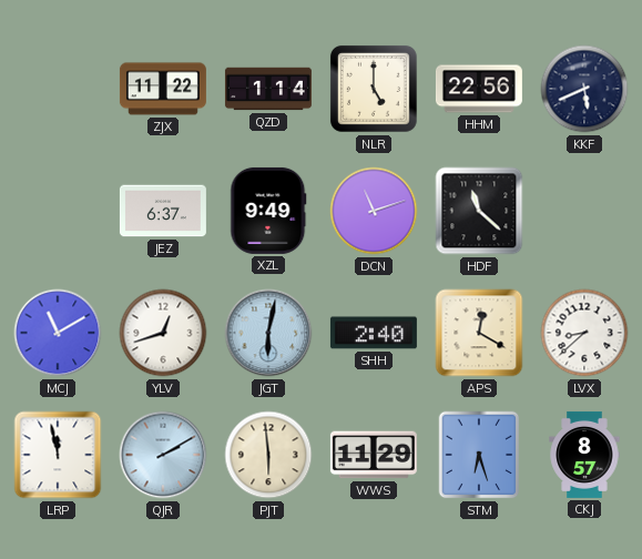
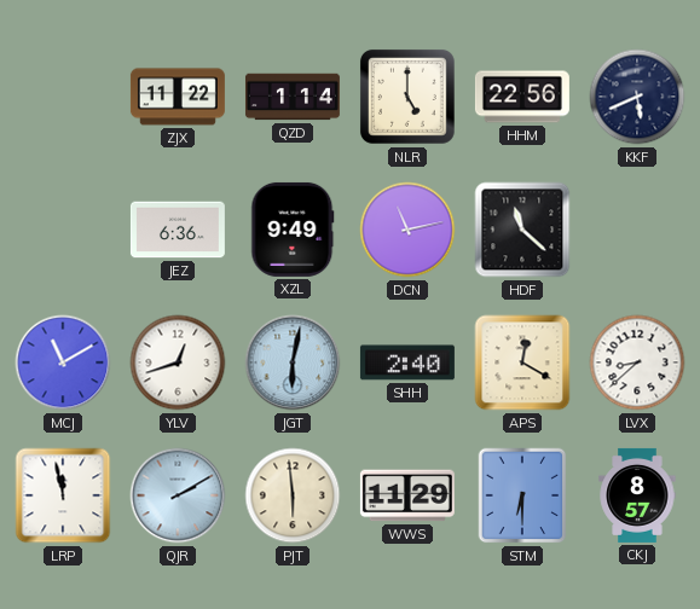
JEZ: 6:37 -> 6:36 (178, 230)
DCN: 11:12 -> 11:13 (407, 230)
STM: 6:27 -> 6:30 (522, 495)
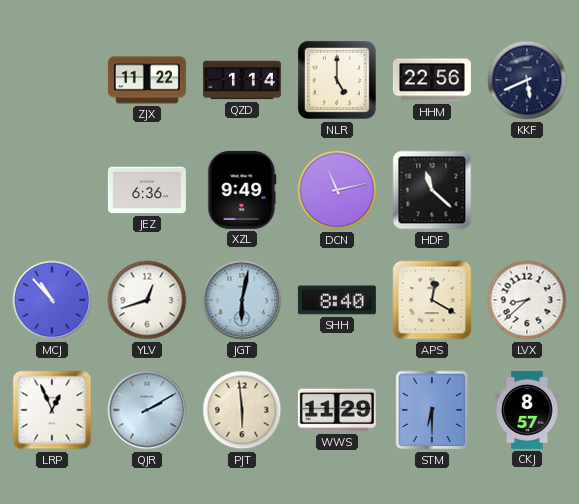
MCJ: 11:10 -> 10:53 (52, 300)
SHH: 2:40 -> 8:40 (337, 300)
LRP: 11:58 -> 12:56 (52, 410)
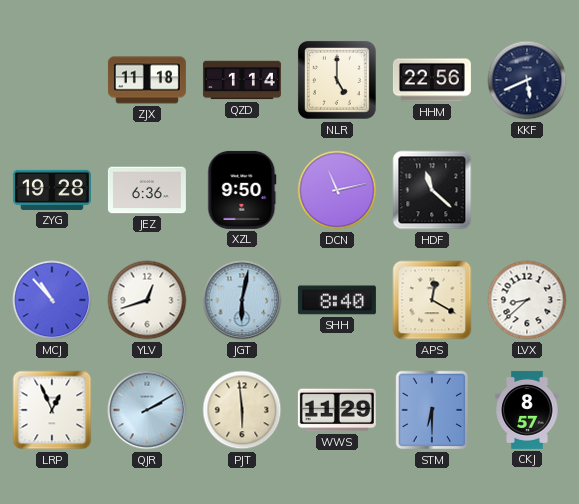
ZJX: 11:22 -> 11:18 (147, 80)
ZYG: none -> 19:28 (52, 190)
XZL: 9:49 -> 9:50 (242, 190)
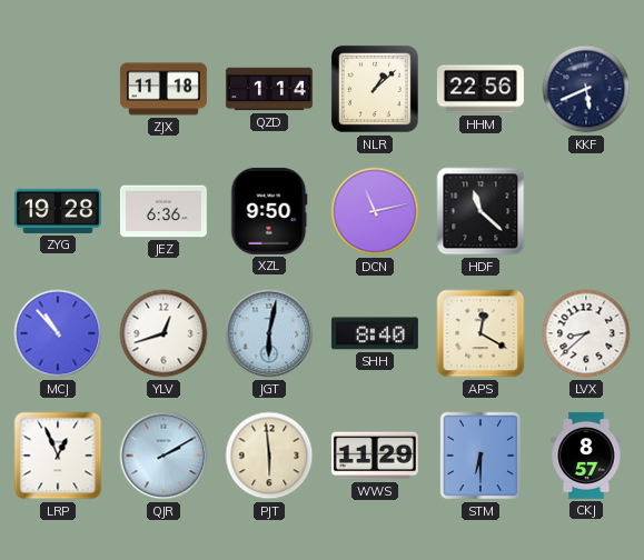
NLR: 5:00 -> 1:08 (375, 89)
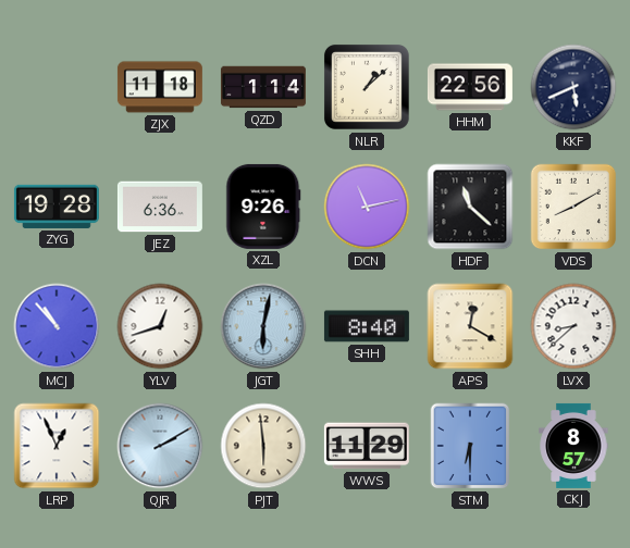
XZL: 9:50 -> 9:26 (263, 207)
VDS: none -> 8:10 (573, 207)
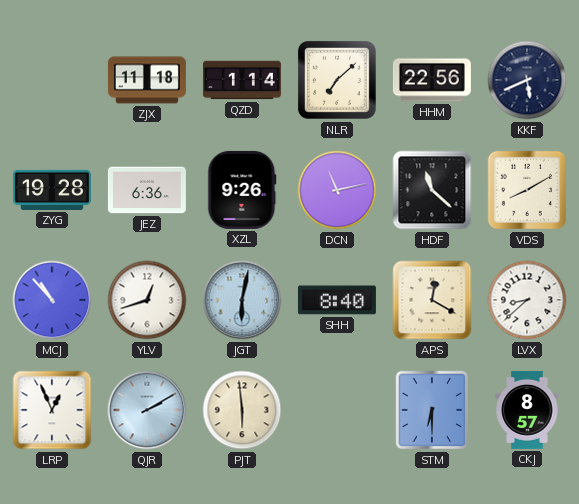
NLR: 1:08 -> 7:08 (337, 80)
WWS: 11:29 -> none (367, 446)
